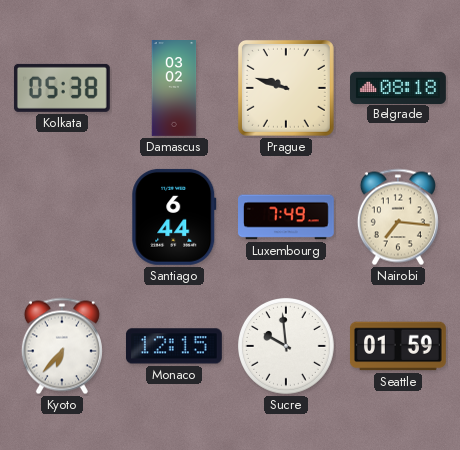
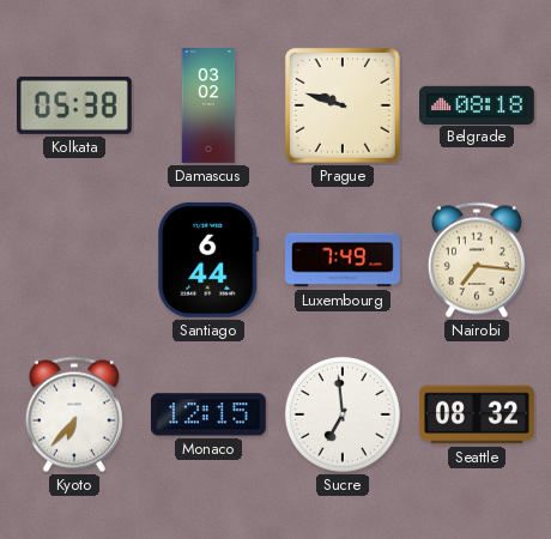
Sucre: 9:59 -> 6:59 (344, 416)
Seattle: 01:59 -> 08:32 (477, 414)
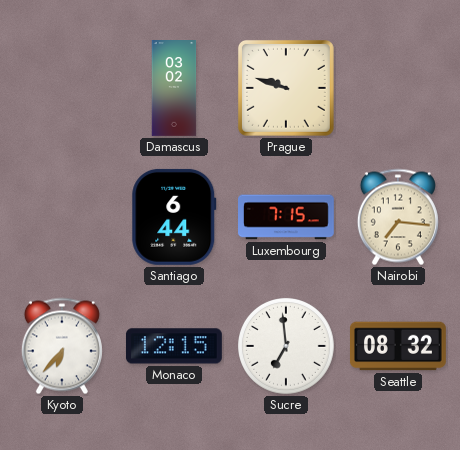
Kolkata: 05:38 -> none (74, 105)
Belgrade: 08:18 -> none (478, 104)
Luxembourg: 7:49 -> 7:15 (287, 217)
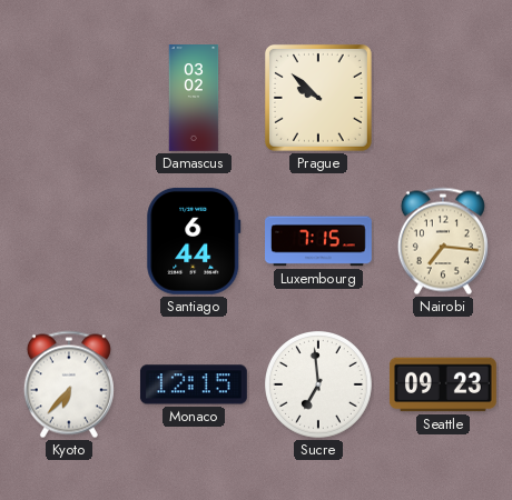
Prague: 9:48 -> 9:52 (318, 98)
Seattle: 08:32 -> 09:23 (443, 384)
